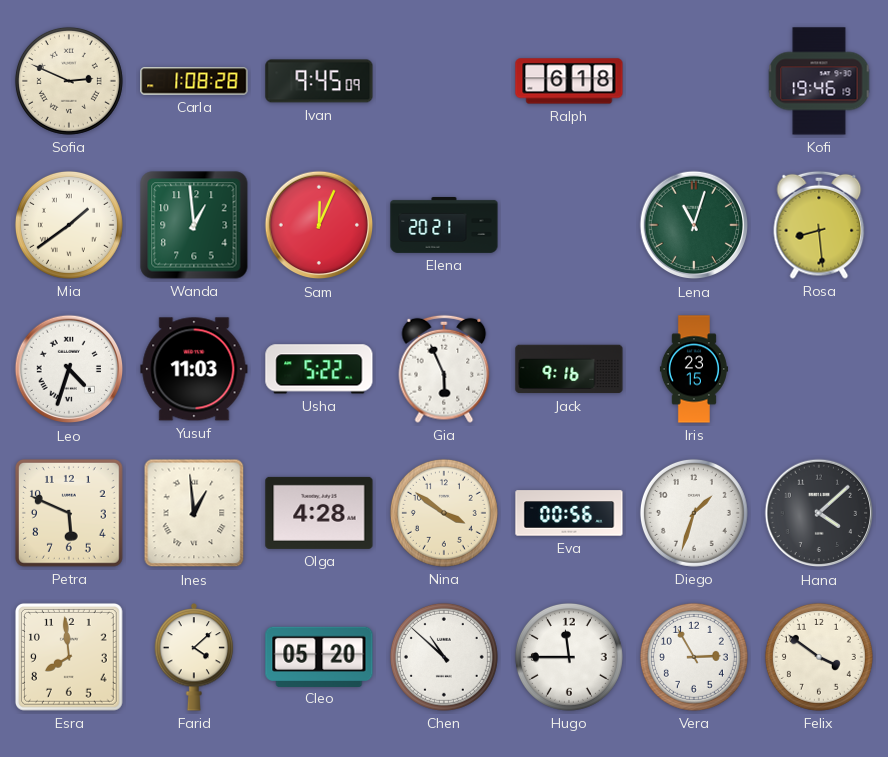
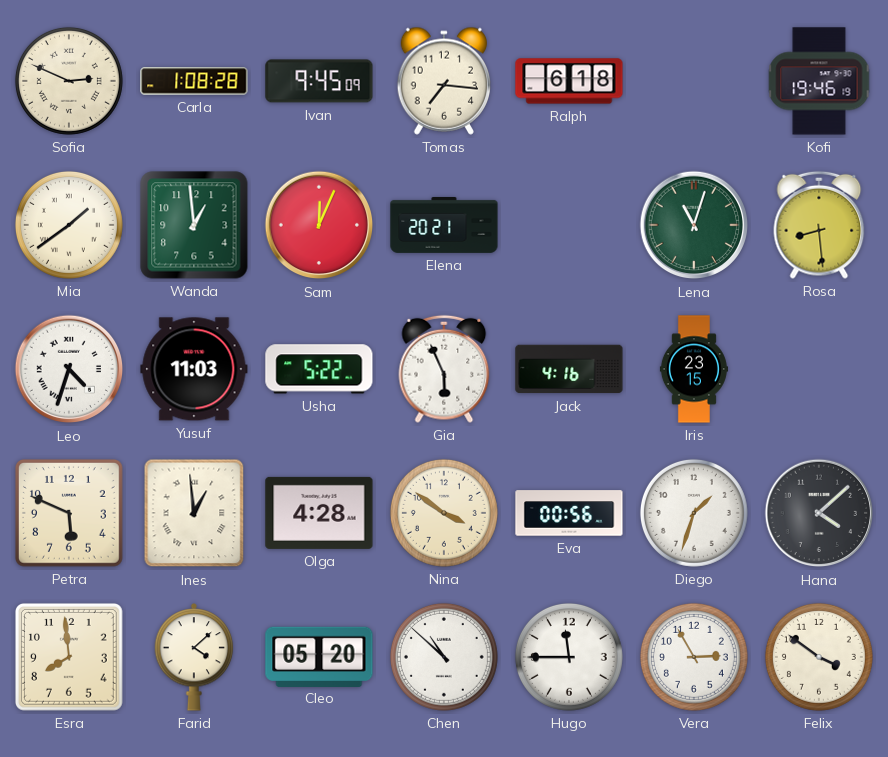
Tomas: none -> 7:16 (443, 81)
Jack: 9:16 -> 4:16 (569, 369)
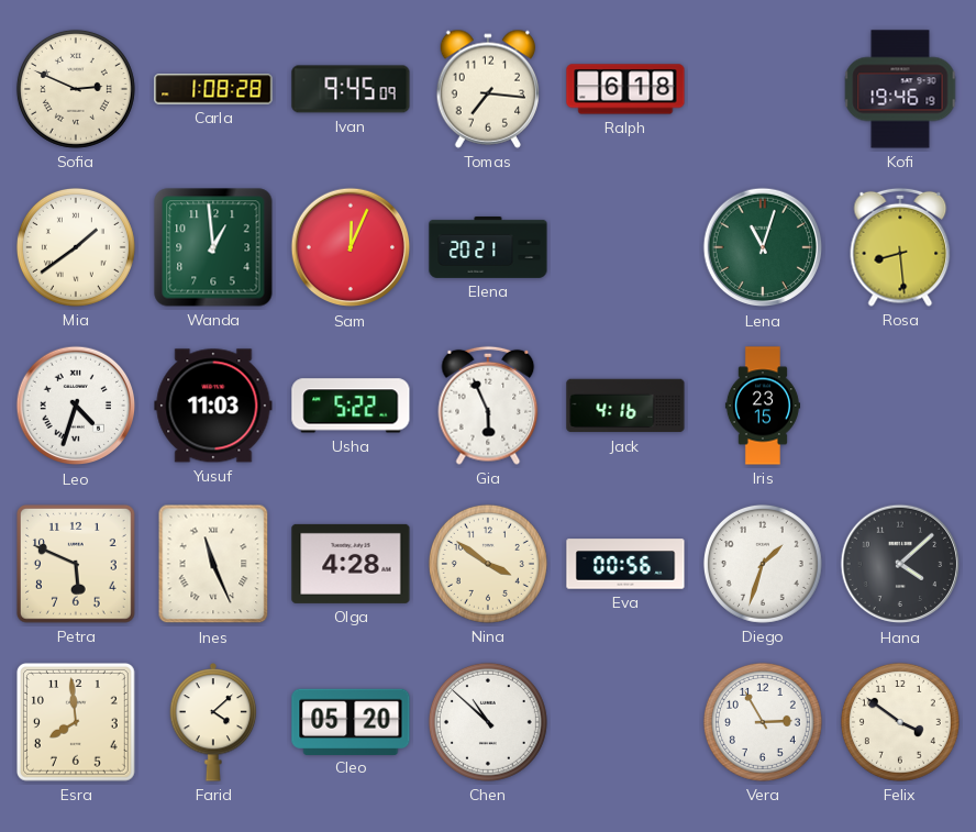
Ines: 12:59 -> 11:26 (213, 564)
Hugo: 11:45 -> none (569, 657)
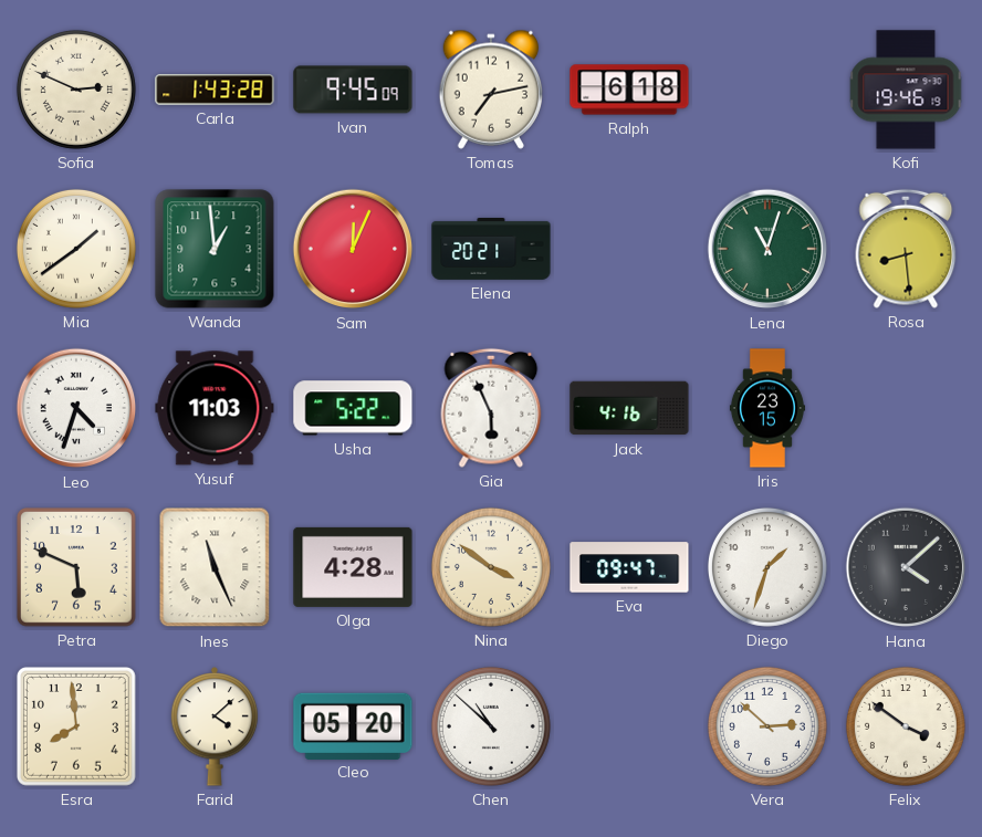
Carla: 1:08 -> 1:43 (215, 90)
Tomas: 7:16 -> 7:13 (490, 90)
Eva: 00:56 -> 09:47 (629, 567)
Vera: 2:55 -> 2:52 (767, 726)
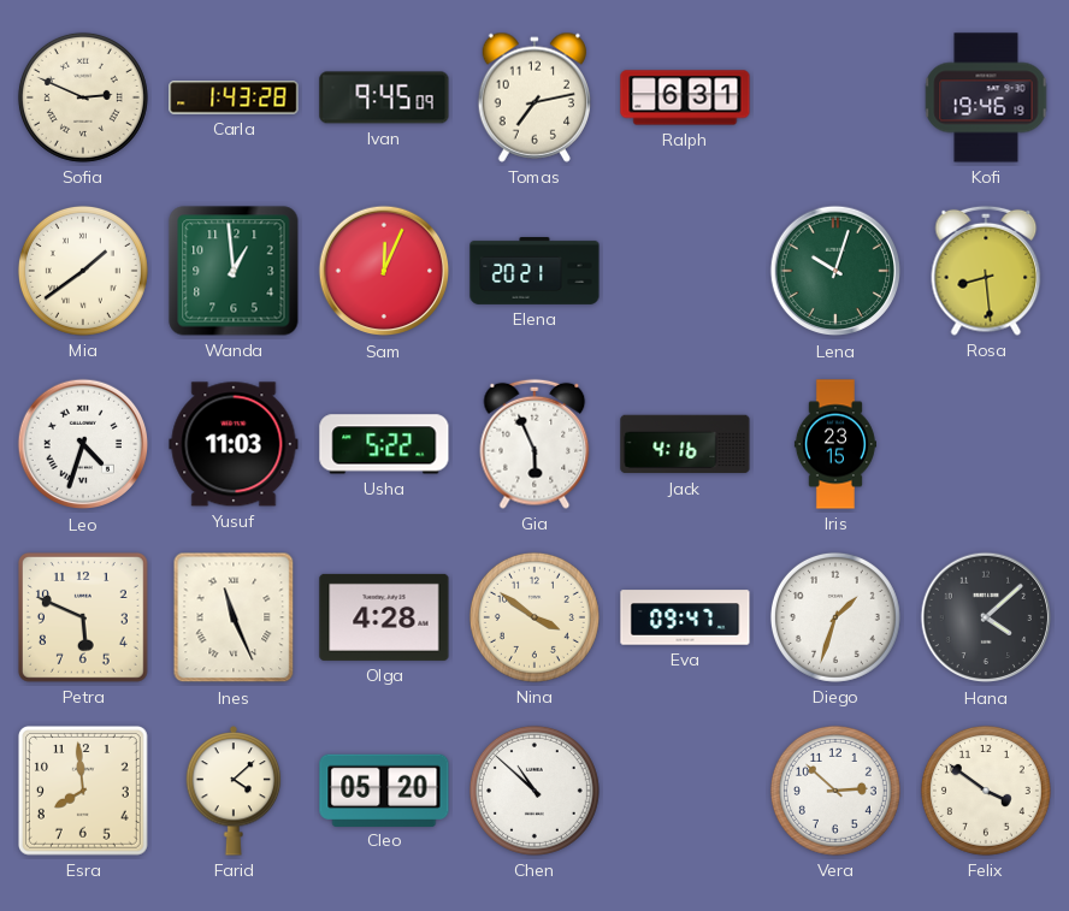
Ralph: 6:18 -> 6:31 (685, 97)
Lena: 11:03 -> 10:03 (835, 271)
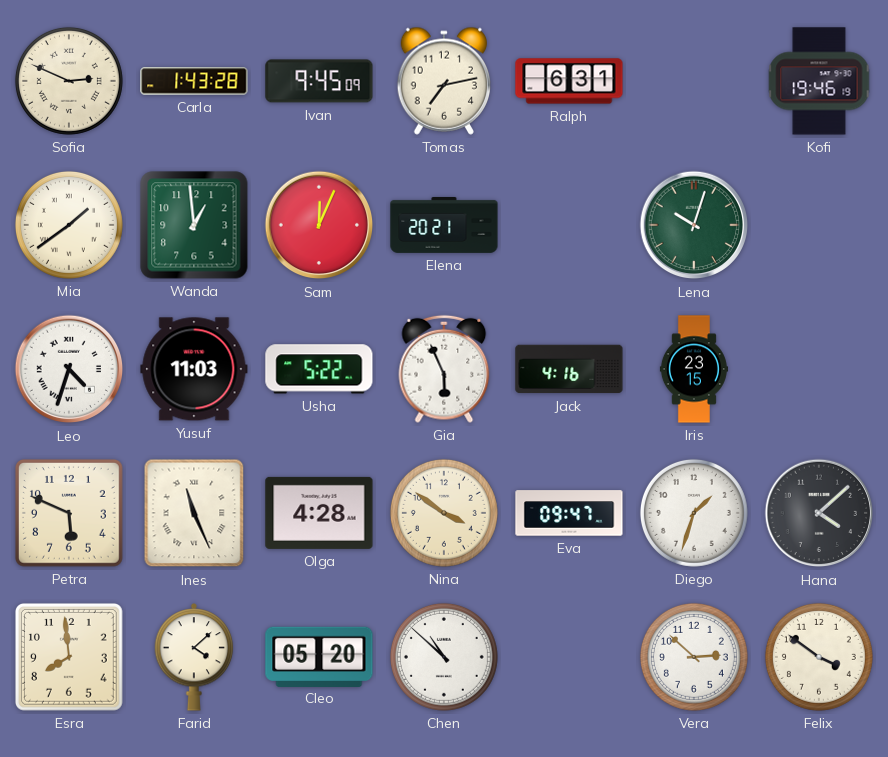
Rosa: 8:29 -> none (986, 271)
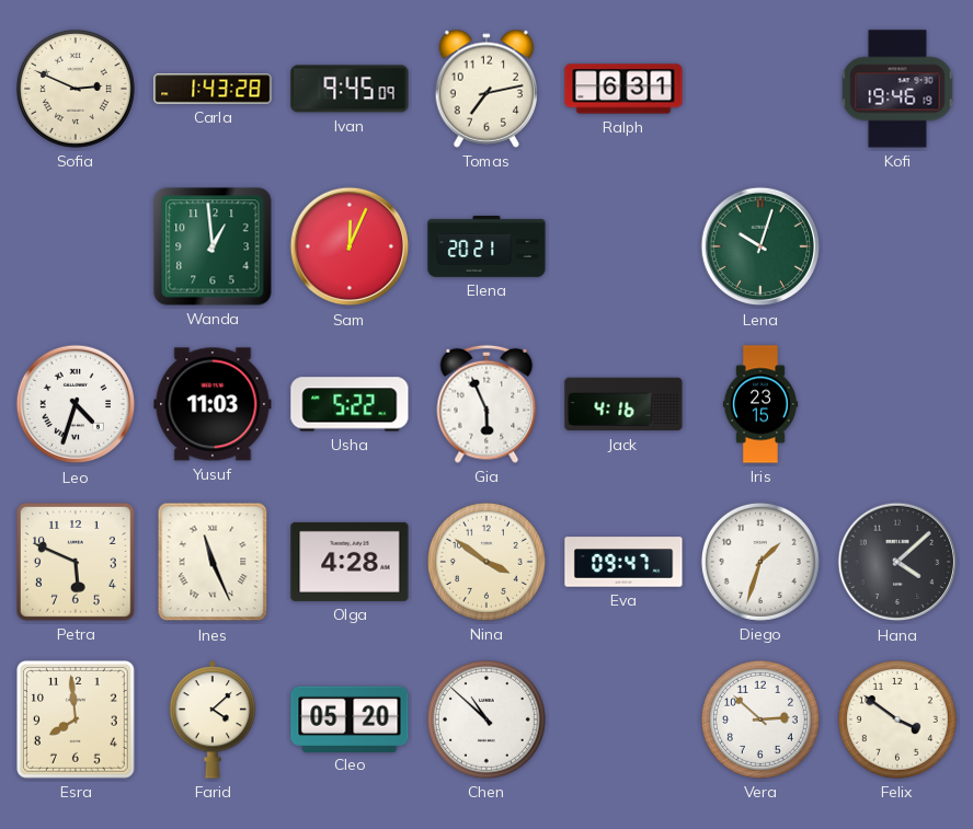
Mia: 1:39 -> none (69, 225)
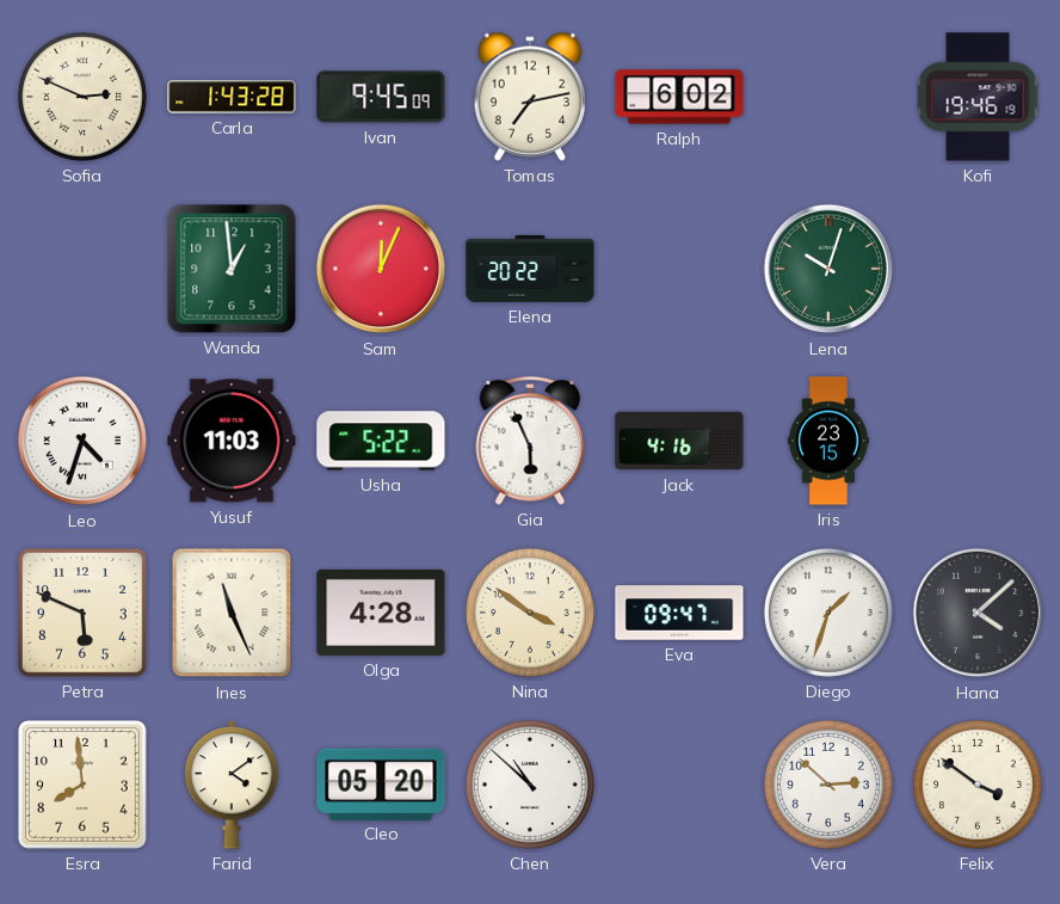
Ralph: 6:31 -> 6:02 (679, 97)
Elena: 20:21 -> 20:22 (530, 269)
Farid: 4:08 -> 4:09 (232, 785)
